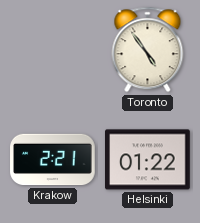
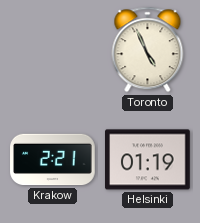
Toronto: 4:54 -> 4:56 (148, 50)
Helsinki: 01:22 -> 01:19 (148, 160)
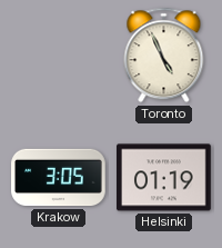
Krakow: 2:21 -> 3:05 (59, 178)
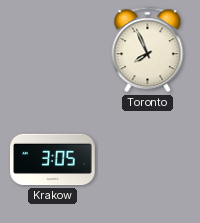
Toronto: 4:56 -> 7:56 (148, 50)
Helsinki: 01:19 -> none (164, 178)
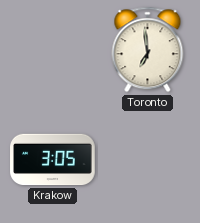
Toronto: 7:56 -> 6:59 (148, 50)
